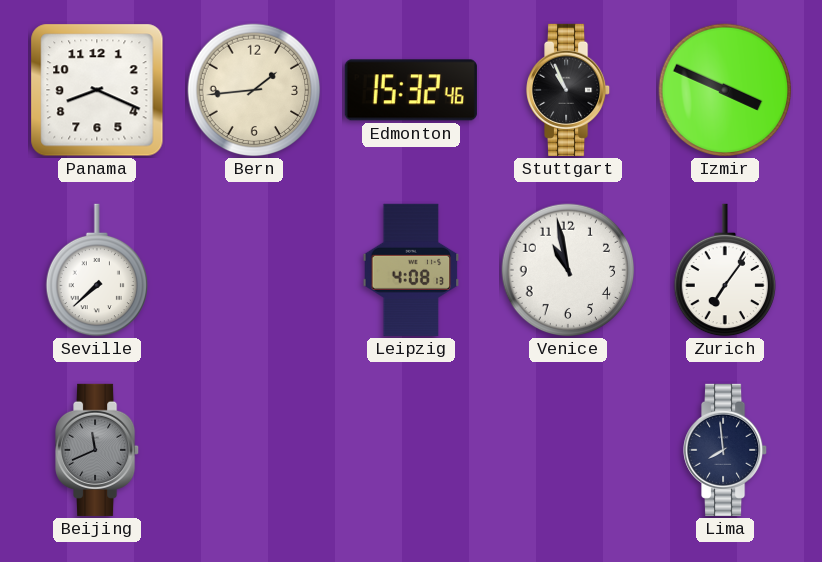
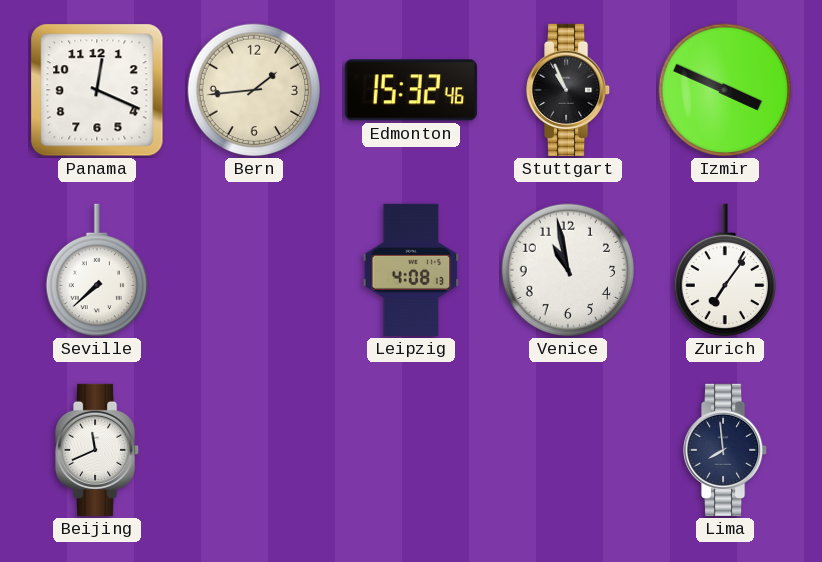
Panama: 8:19 -> 12:19 (97, 90)
Beijing dial: grey -> white (98, 450)
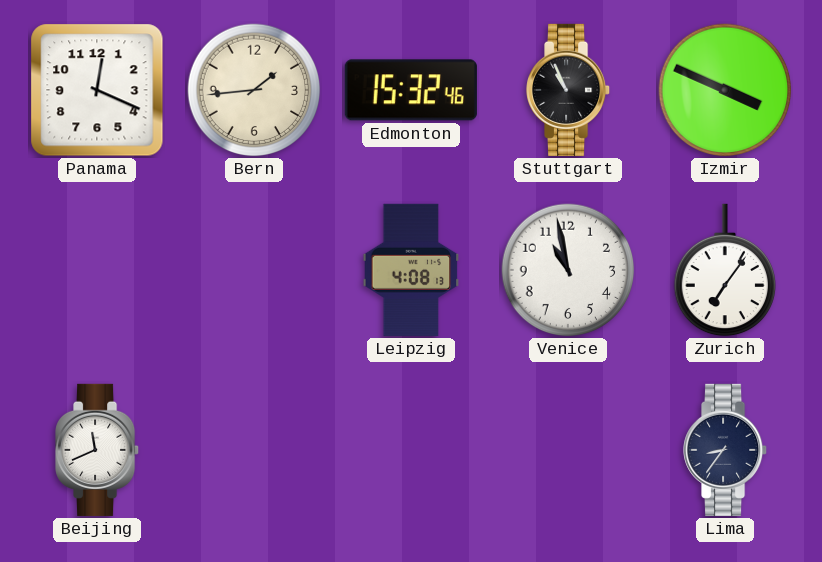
Seville: 7:38 -> none (96, 270)
Lima: 7:59 -> 8:36 (726, 450)
